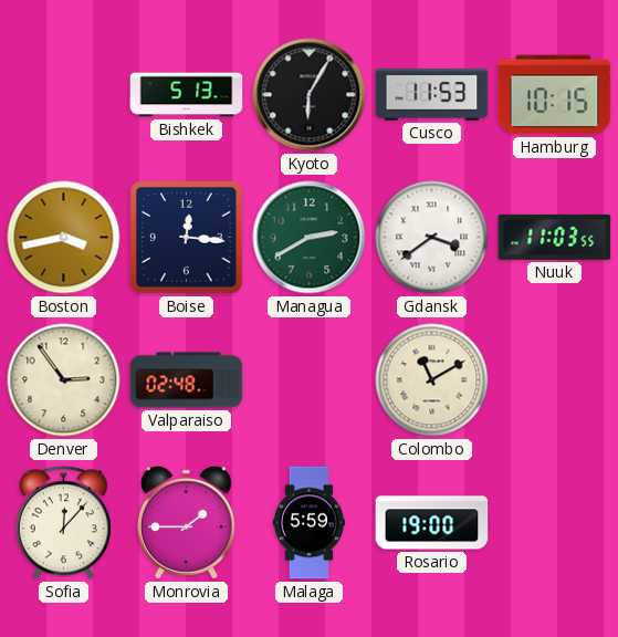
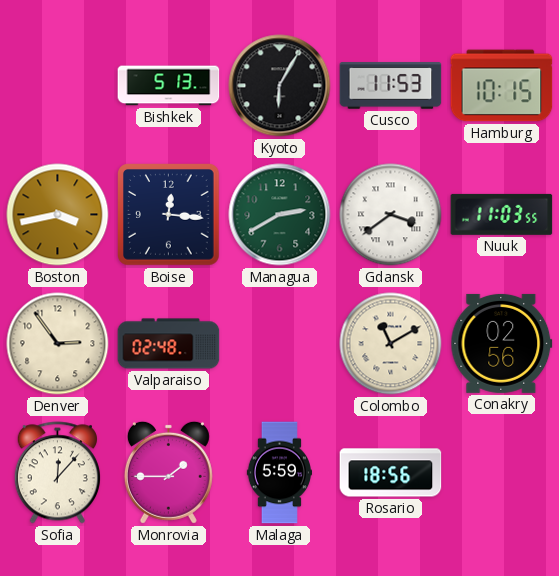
Conakry: none -> 02:56 (502, 343)
Rosario: 19:00 -> 18:56 (391, 473)
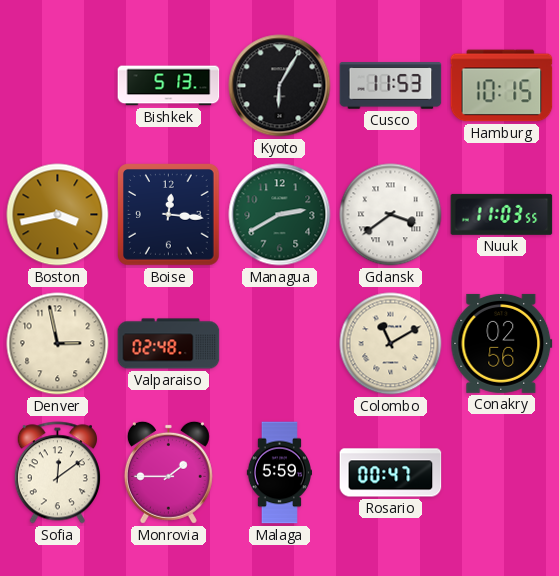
Denver: 2:54 -> 2:58 (58, 344)
Sofia: 12:07 -> 12:09 (57, 473)
Rosario: 18:56 -> 00:47 (391, 473)
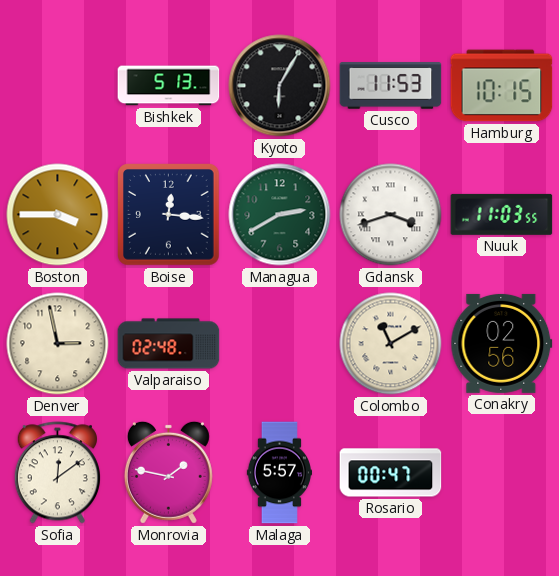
Boston: 3:43 -> 3:45 (58, 215)
Gdansk: 3:39 -> 3:42 (391, 215)
Monrovia: 1:45 -> 1:47 (168, 472)
Malaga: 5:59 -> 5:57 (279, 473)
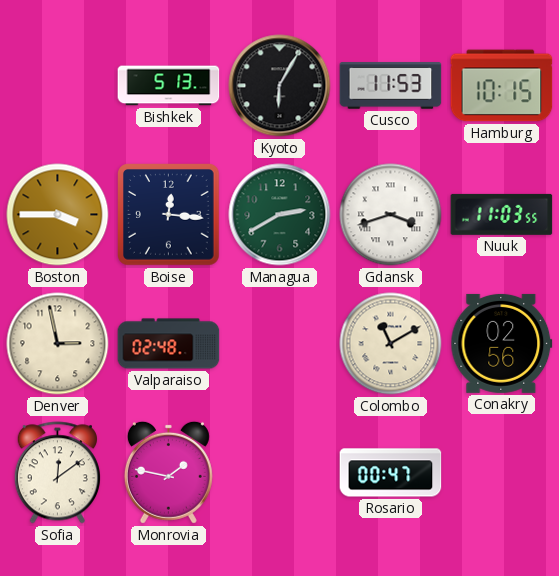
Malaga: 5:57 -> none (279, 473)
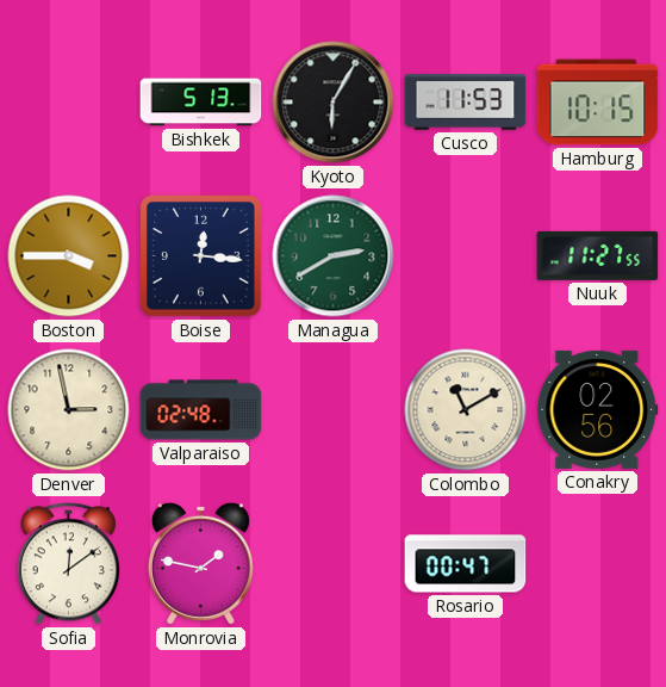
Gdansk: 3:42 -> none (391, 215)
Nuuk: 11:03 -> 11:27 (598, 255)
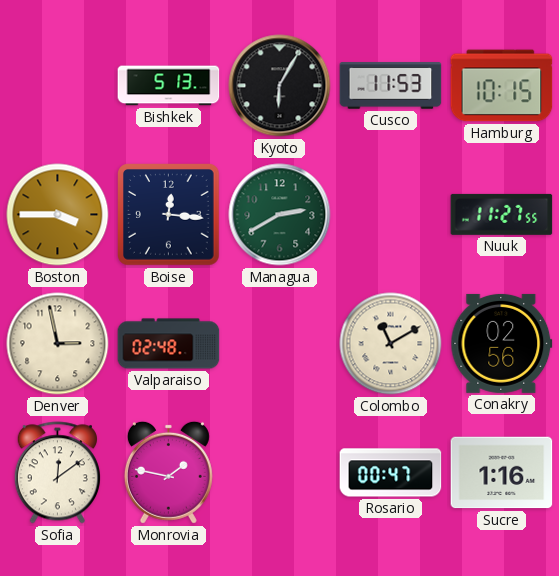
Sucre: none -> 1:16 (502, 473)
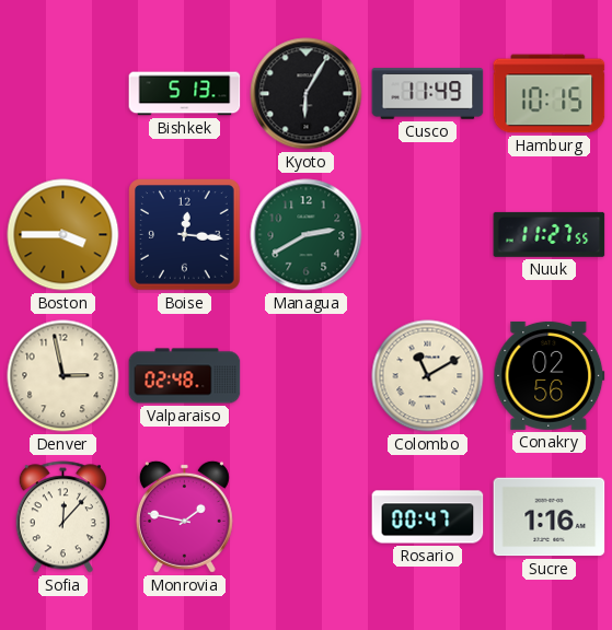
Cusco: 11:53 -> 11:49 (428, 94)
Sofia: 12:09 -> 12:07 (62, 517)
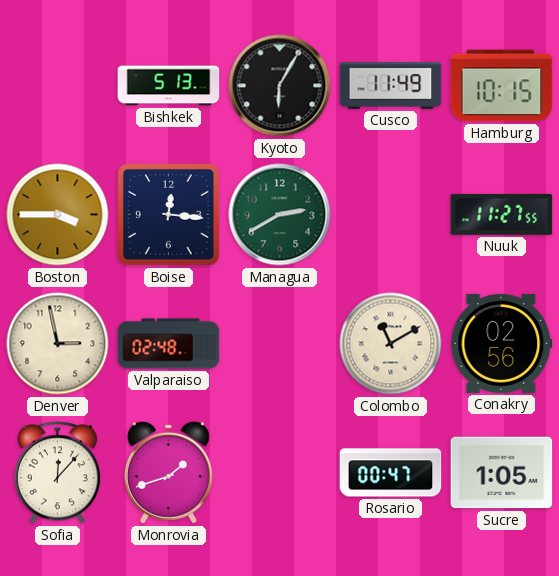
Monrovia: 1:47 -> 1:42 (168, 472)
Sucre: 1:16 -> 1:05 (502, 473)
